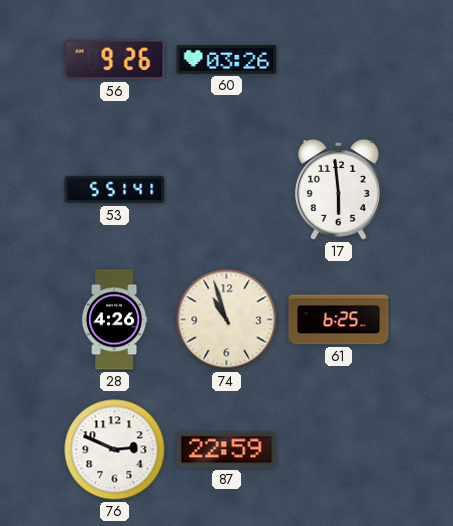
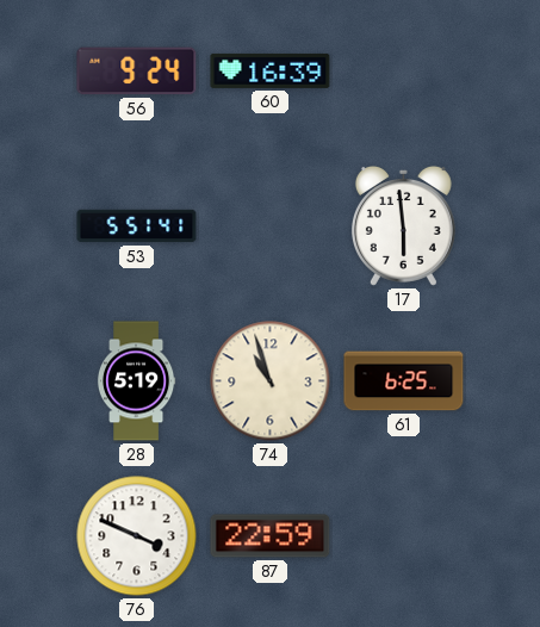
56: 9:26 -> 9:24 (137, 72)
60: 03:26 -> 16:39 (271, 70)
28: 4:26 -> 5:19 (136, 381)
76: 2:49 -> 3:49 (137, 536)
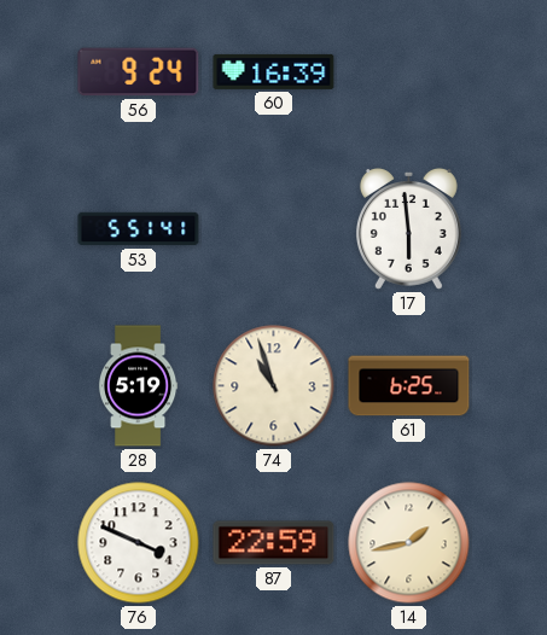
14: none -> 1:43 (409, 543)
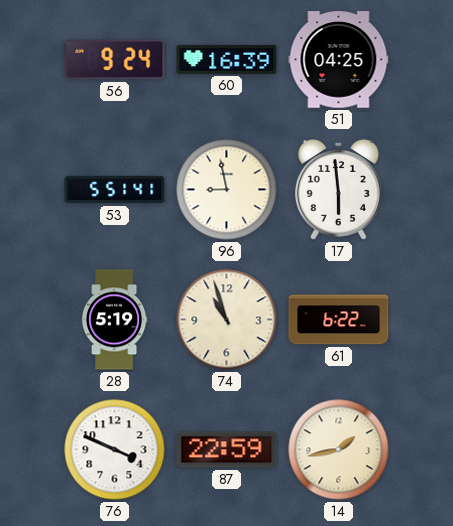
51: none -> 04:25 (339, 60)
96: none -> 8:58 (227, 190)
61: 6:25 -> 6:22 (339, 320)
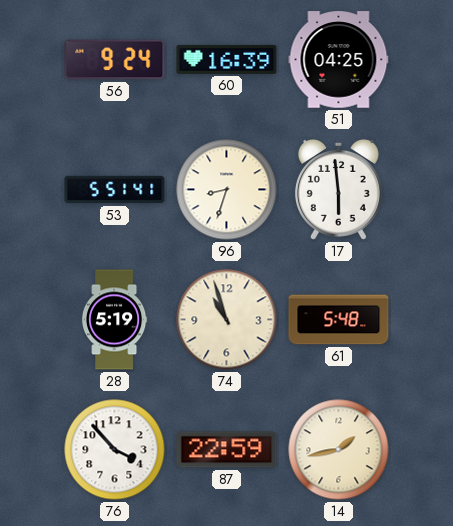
96: 8:58 -> 8:33 (227, 190)
61: 6:22 -> 5:48 (339, 320)
76: 3:49 -> 3:53 (115, 450)
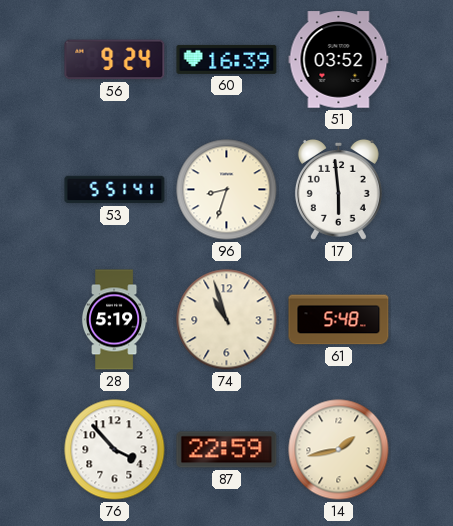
51: 04:25 -> 03:52 (339, 60)
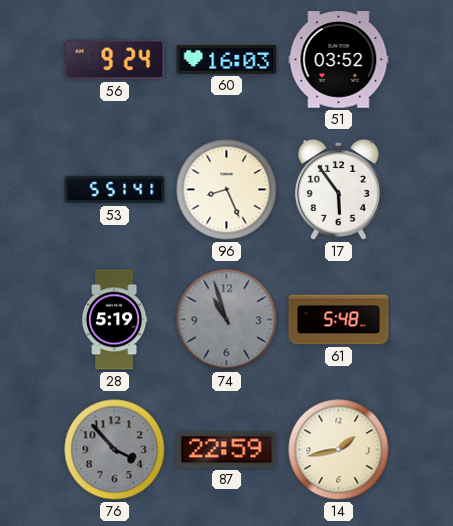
60: 16:39 -> 16:03 (227, 59)
96: 8:33 -> 8:26 (227, 190)
17: 5:59 -> 5:54 (338, 190)
74 dial: cream -> grey (227, 320)
76 dial: white -> grey (115, 450)
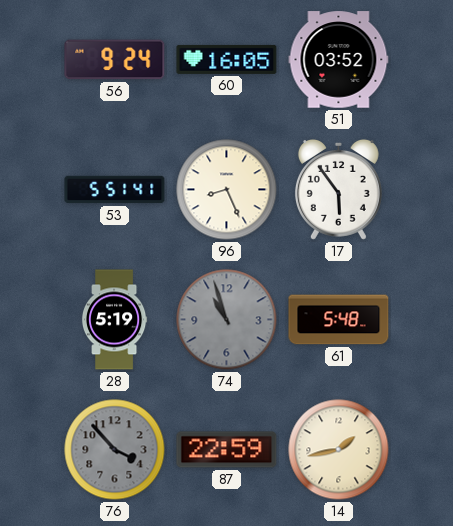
60: 16:03 -> 16:05 (227, 59)
